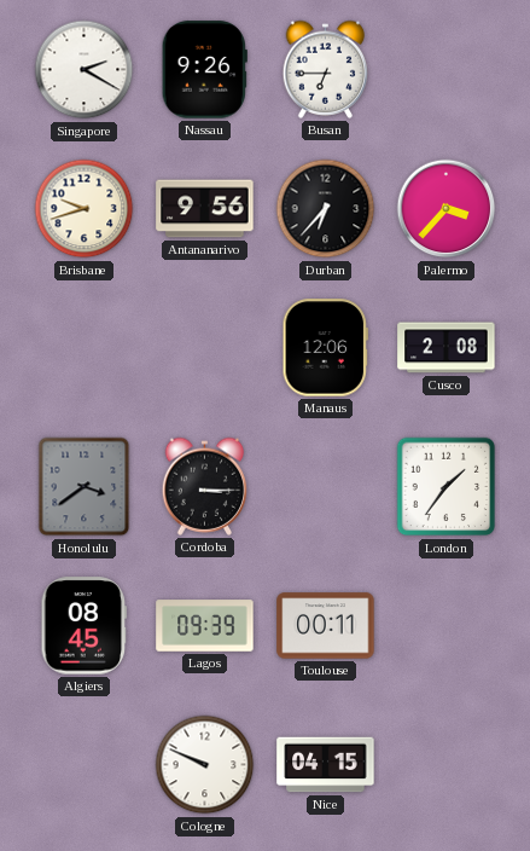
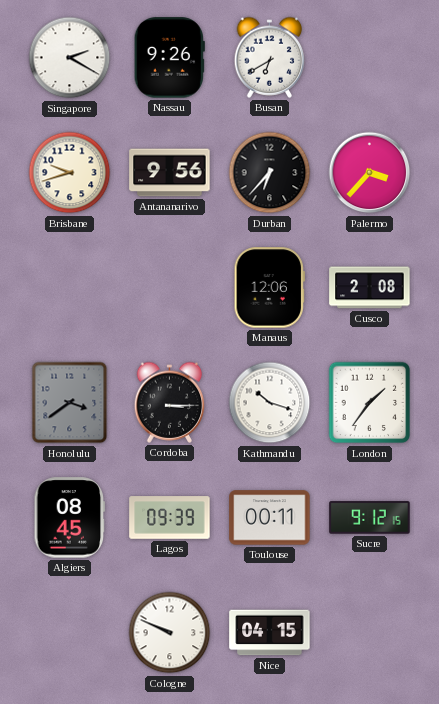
Busan: 6:45 -> 6:40 (270, 57)
Kathmandu: none -> 10:18 (270, 403)
Sucre: none -> 9:12 (370, 518)
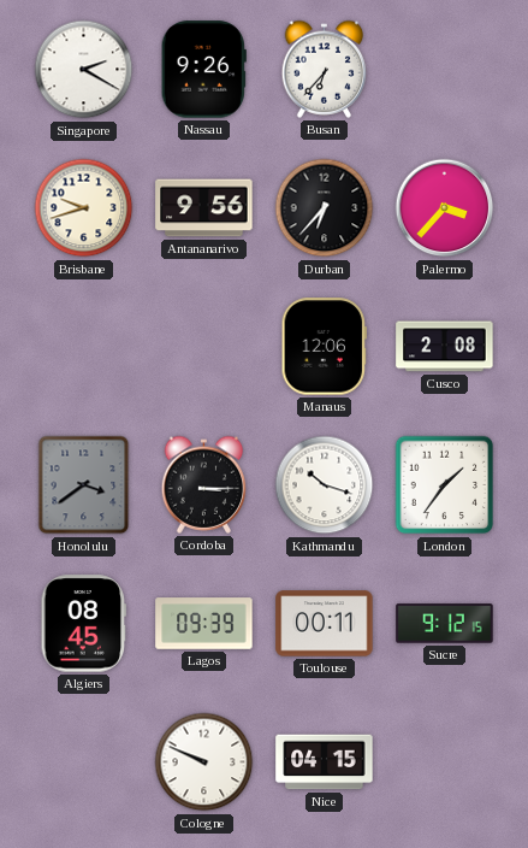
Busan: 6:40 -> 6:37 (325, 69)
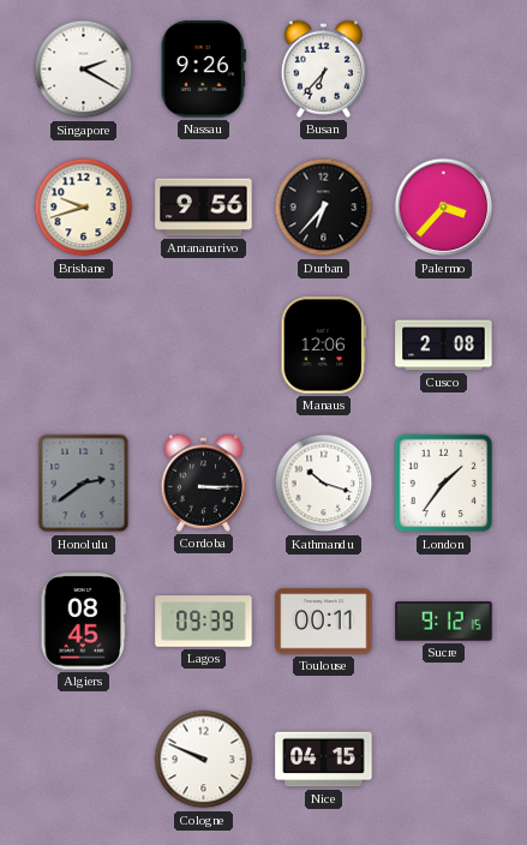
Honolulu: 3:39 -> 2:39 (84, 484)
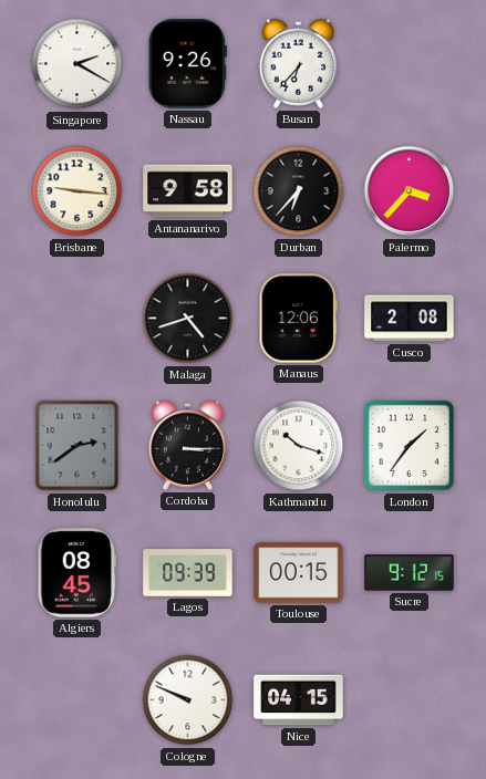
Brisbane: 9:42 -> 9:16 (77, 191)
Antananarivo: 9:56 -> 9:58 (188, 191)
Malaga: none -> 4:42 (188, 319)
Toulouse: 00:11 -> 00:15 (299, 573)
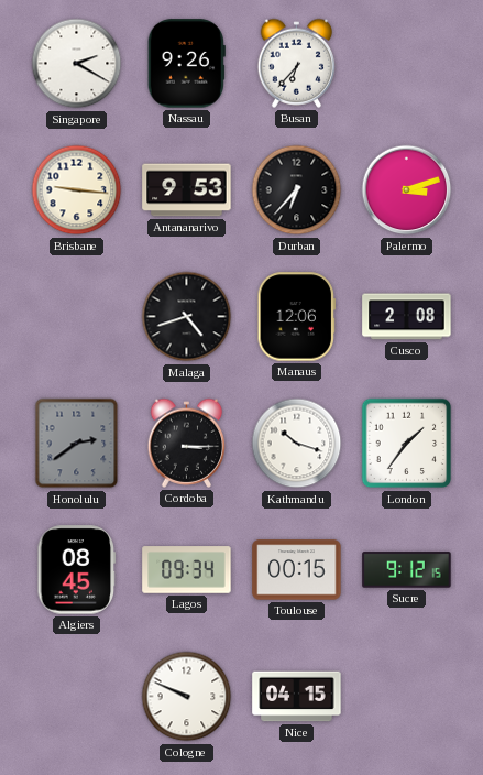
Antananarivo: 9:58 -> 9:53 (187, 190)
Palermo: 3:37 -> 3:12 (407, 190)
Lagos: 09:39 -> 09:34 (187, 570)
